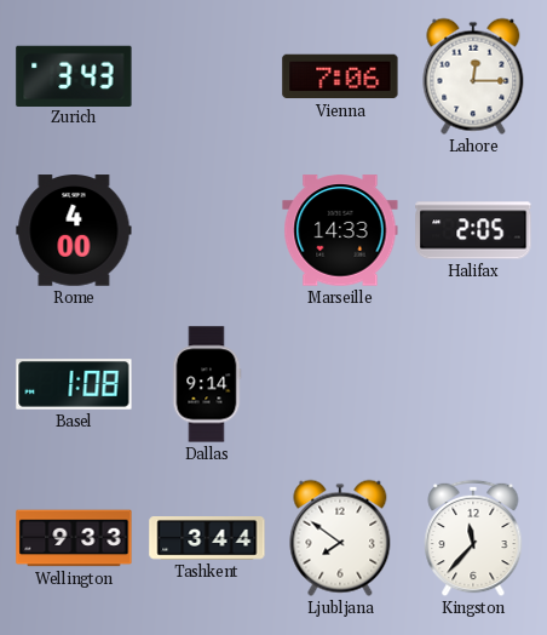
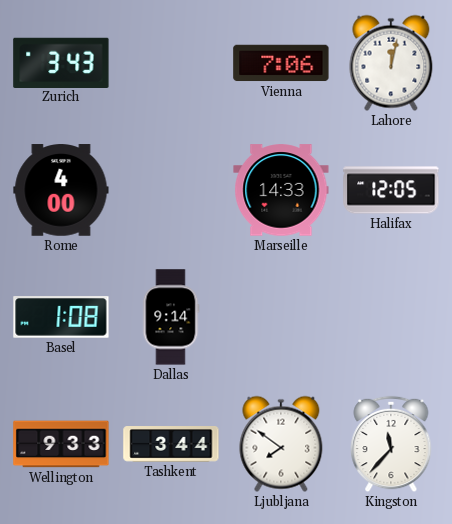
Lahore: 12:15 -> 12:02 (391, 63)
Halifax: 2:05 -> 12:05 (391, 190)
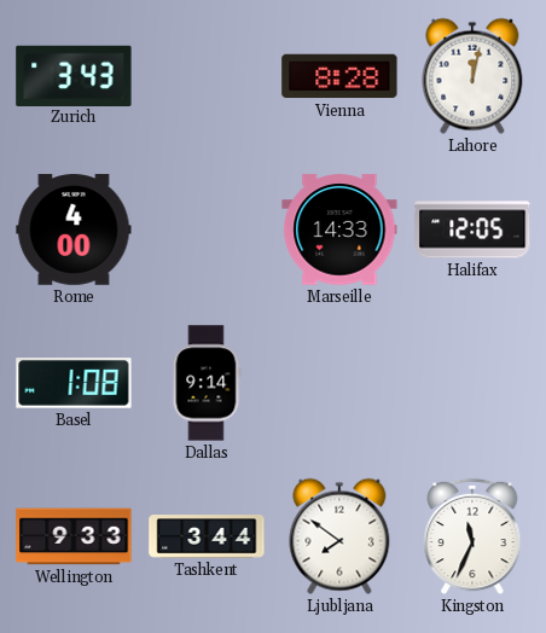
Vienna: 7:06 -> 8:28 (339, 76)
Kingston: 11:37 -> 11:34 (472, 536)
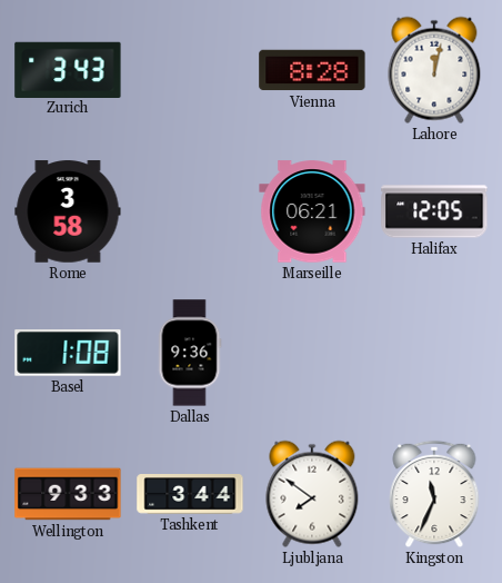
Rome: 4:00 -> 3:58 (68, 211)
Marseille: 14:33 -> 06:21 (312, 211)
Dallas: 9:14 -> 9:36 (190, 353)
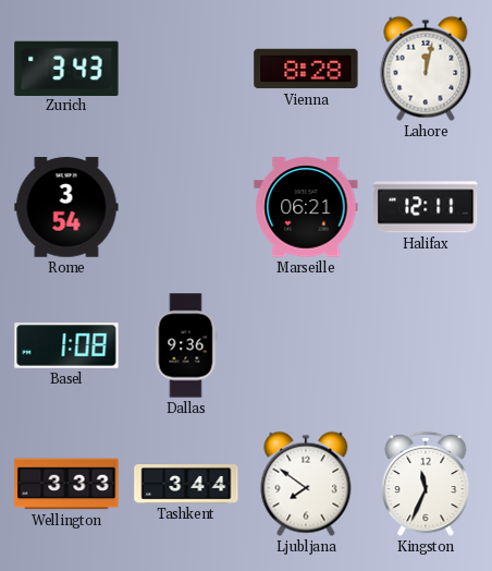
Rome: 3:58 -> 3:54 (66, 207)
Halifax: 12:05 -> 12:11 (426, 207)
Wellington: 9:33 -> 3:33 (66, 484)
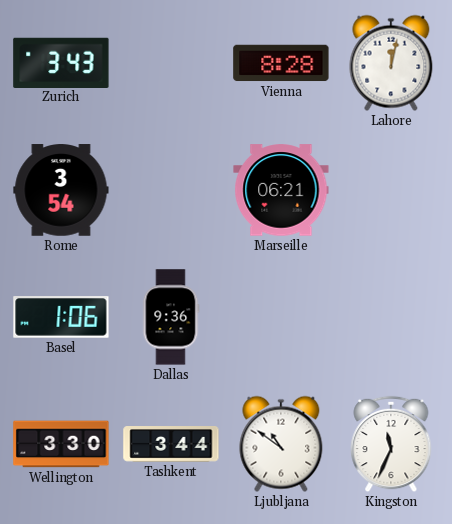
Halifax: 12:11 -> none (426, 207)
Basel: 1:08 -> 1:06 (61, 317)
Wellington: 3:33 -> 3:30 (61, 444)
Ljubljana: 7:51 -> 10:51 (281, 444)
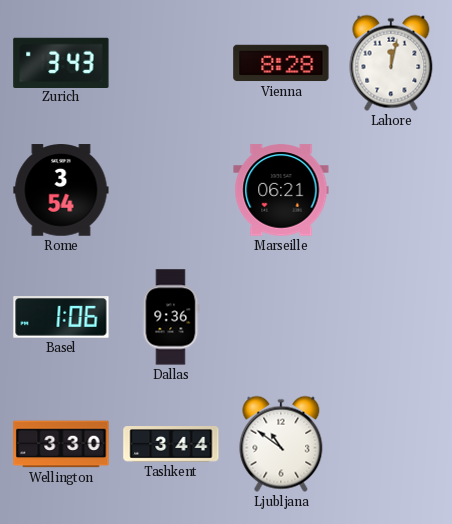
Kingston: 11:34 -> none (391, 444)
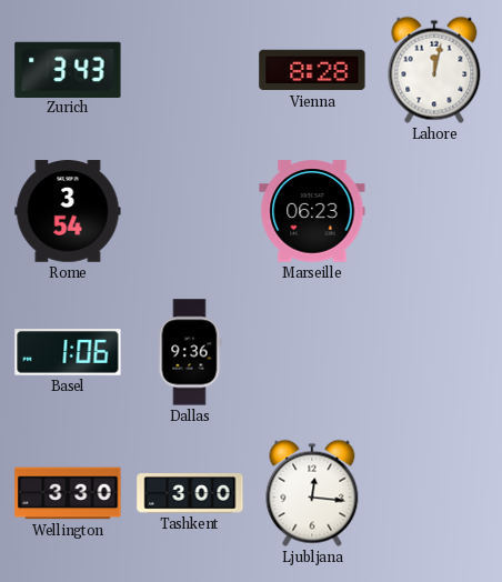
Marseille: 06:21 -> 06:23 (312, 211)
Tashkent: 3:44 -> 3:00 (190, 494)
Ljubljana: 10:51 -> 12:16 (312, 493)
